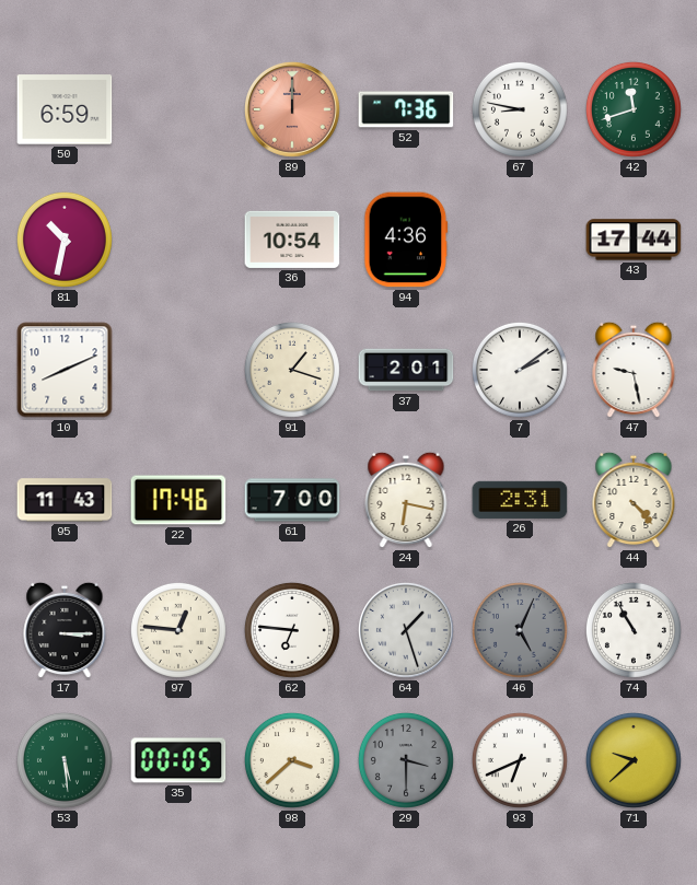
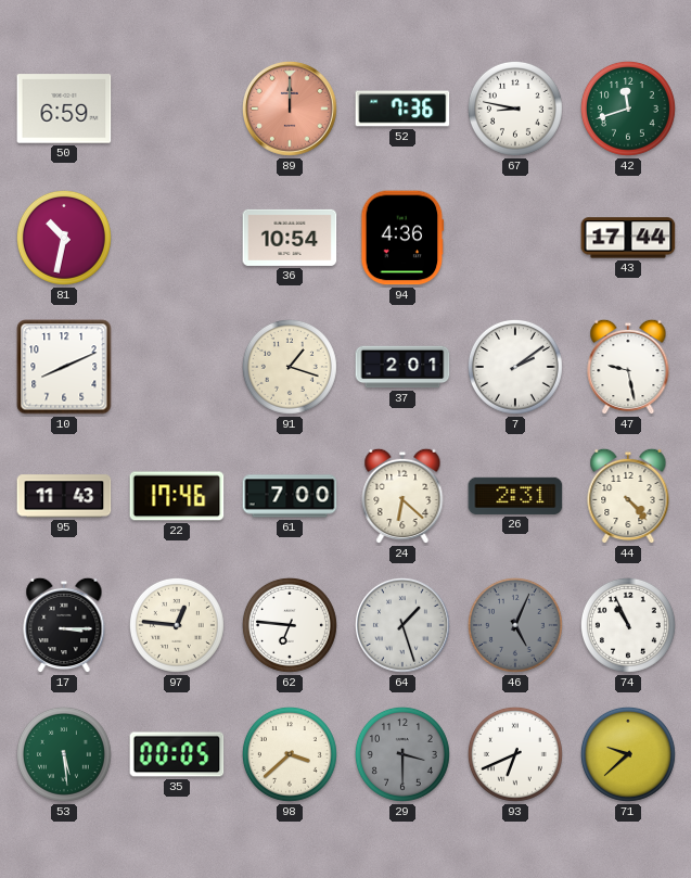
24: 6:17 -> 6:22 (402, 496)
74: 10:55 -> 10:56 (628, 625)
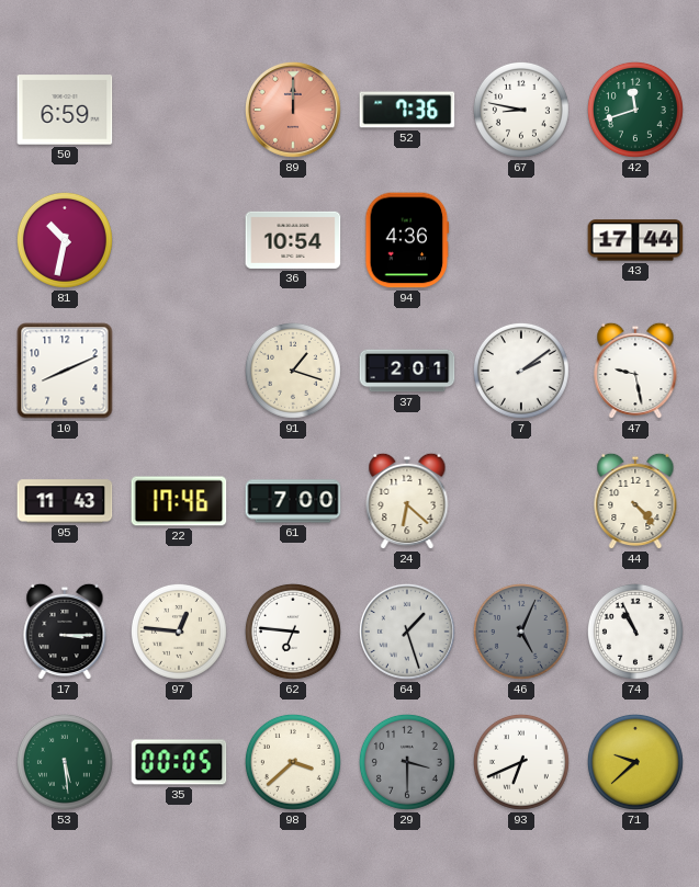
26: 2:31 -> none (515, 496)
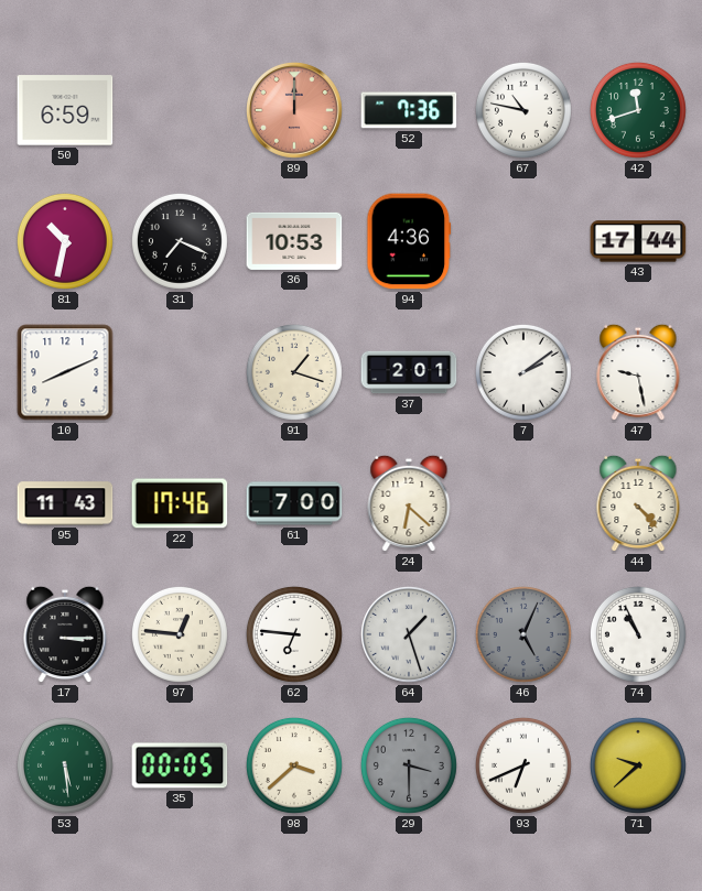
67: 8:47 -> 10:47 (523, 110)
31: none -> 7:19 (180, 241)
36: 10:54 -> 10:53 (294, 241)
